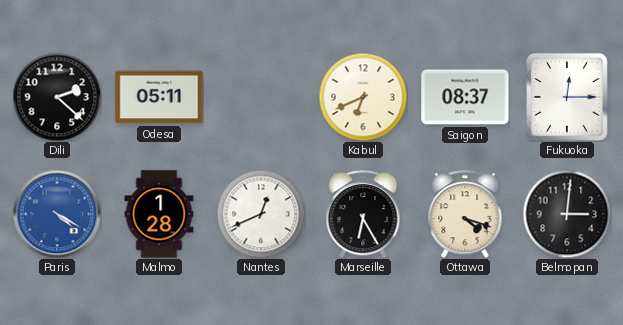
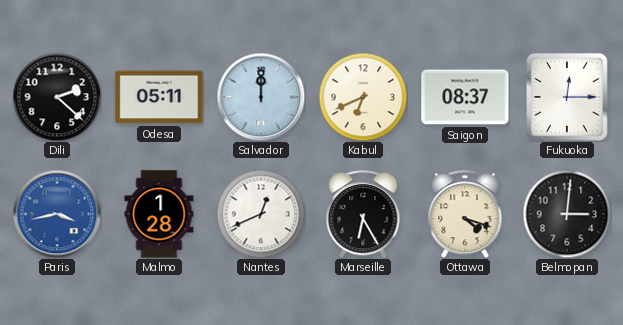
Salvador: none -> 12:00 (261, 97)
Paris: 4:20 -> 3:43 (57, 214)
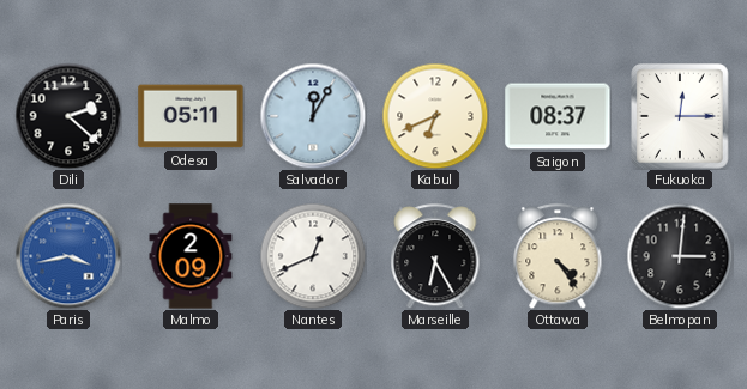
Salvador: 12:00 -> 12:05 (313, 116)
Malmo: 1:28 -> 2:09 (191, 256)
Ottawa: 4:18 -> 4:24 (558, 256)
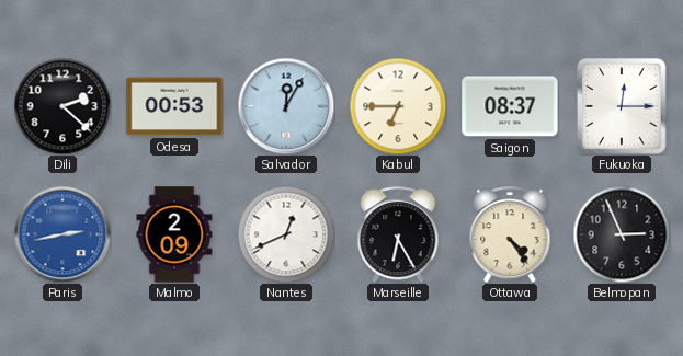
Odesa: 05:11 -> 00:53 (174, 106)
Kabul: 6:41 -> 6:45 (398, 106)
Paris: 3:43 -> 2:43 (62, 234)
Belmopan: 3:01 -> 2:56 (622, 234)
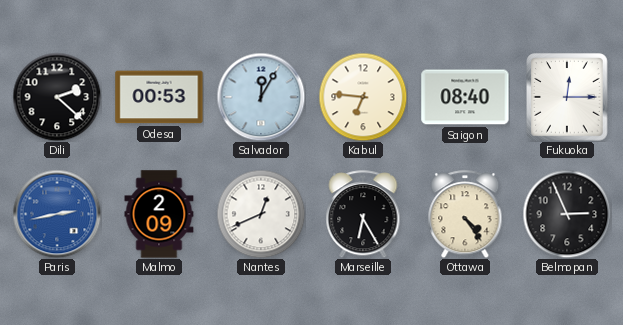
Kabul: 6:45 -> 6:46 (363, 97)
Saigon: 08:37 -> 08:40 (465, 97)
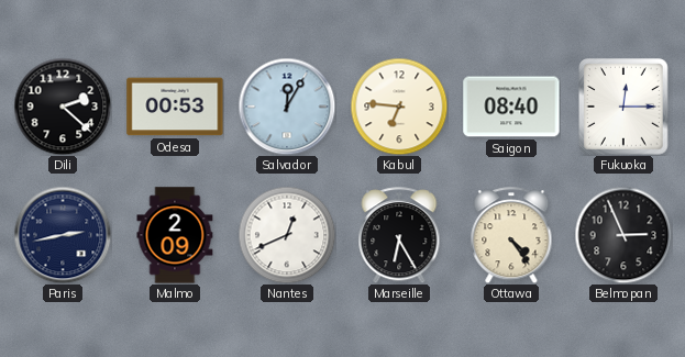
Paris dial: blue -> navy (63, 235)
